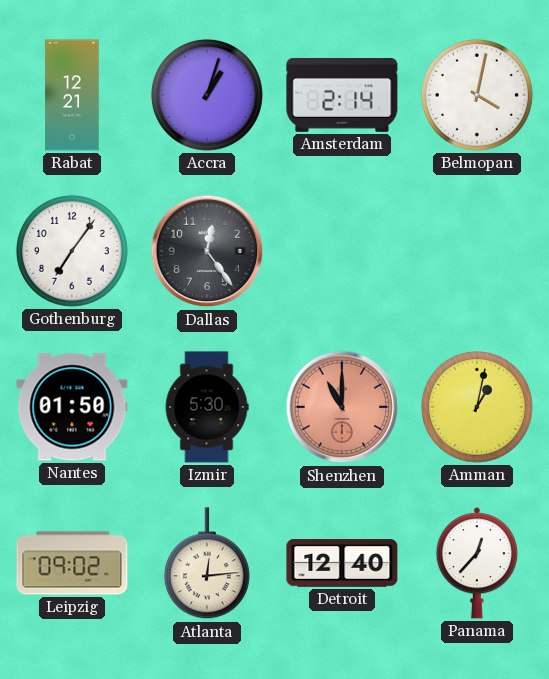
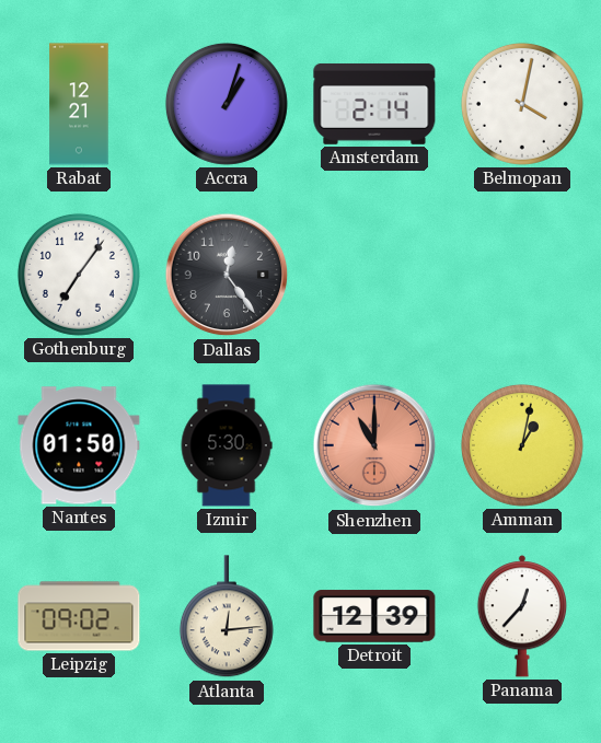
Detroit: 12:40 -> 12:39 (374, 616)
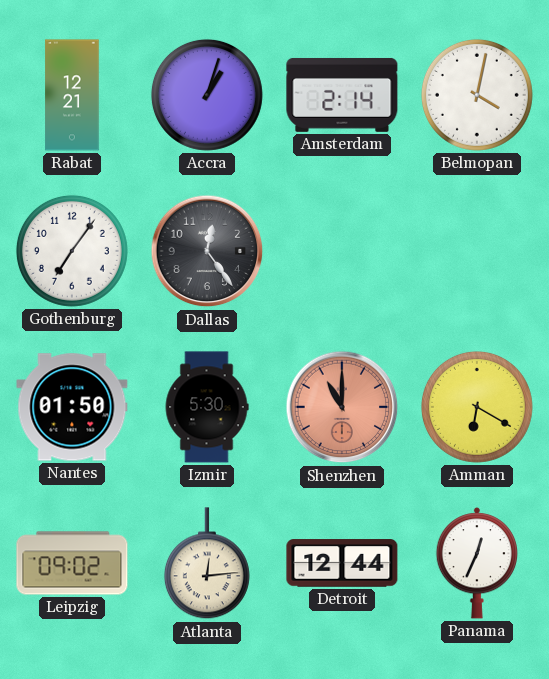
Amman: 1:02 -> 6:20 (477, 407)
Detroit: 12:39 -> 12:44 (342, 563)
Panama: 12:37 -> 12:34 (476, 563)
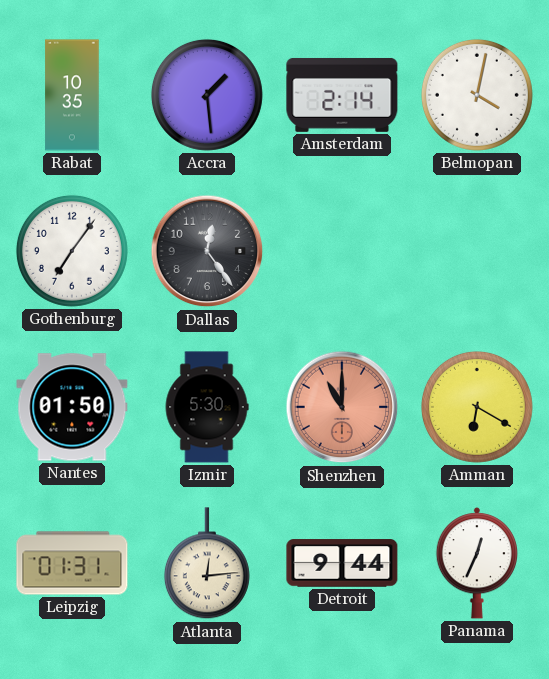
Rabat: 12:21 -> 10:35 (72, 95)
Accra: 1:03 -> 1:29 (207, 95)
Leipzig: 09:02 -> 01:31 (72, 563)
Detroit: 12:44 -> 9:44 (342, 563)
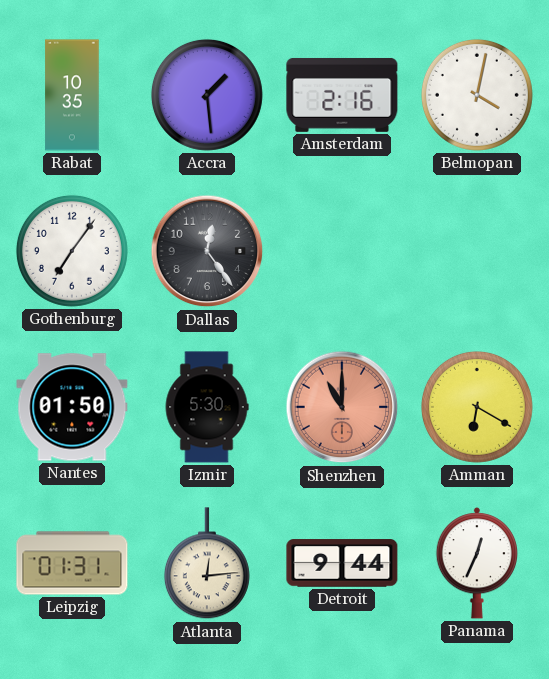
Amsterdam: 2:14 -> 2:16 (342, 95)
